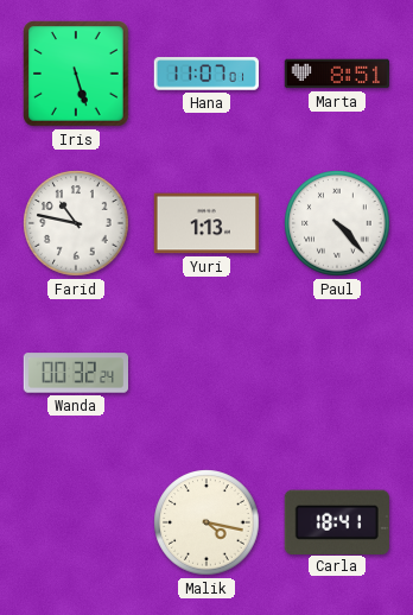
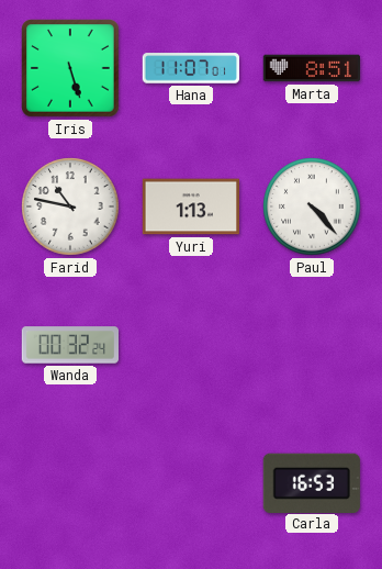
Malik: 4:17 -> none (206, 522)
Carla: 18:41 -> 16:53 (312, 482)
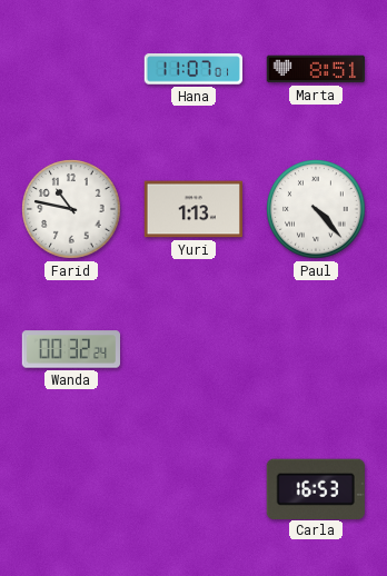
Iris: 5:27 -> none (70, 68)
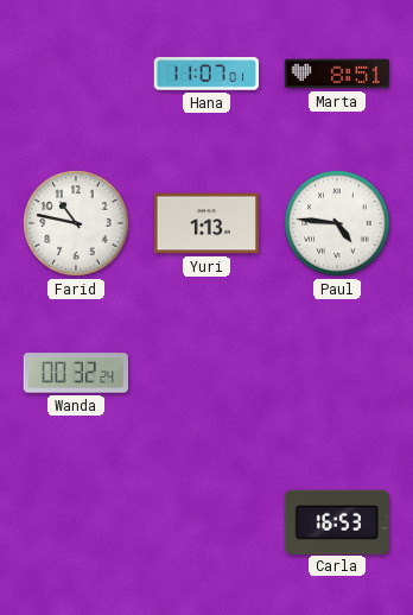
Paul: 4:23 -> 4:46 (337, 223)
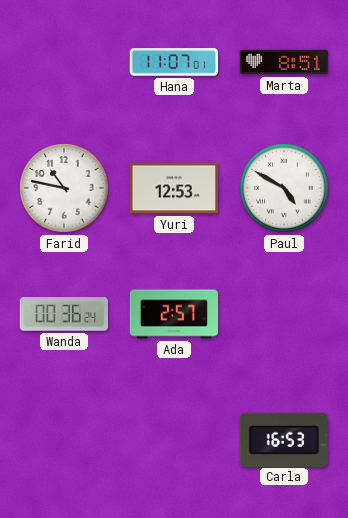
Yuri: 1:13 -> 12:53 (173, 188)
Paul: 4:46 -> 4:50 (284, 188)
Wanda: 00:32 -> 00:36 (63, 314)
Ada: none -> 2:57 (174, 314)
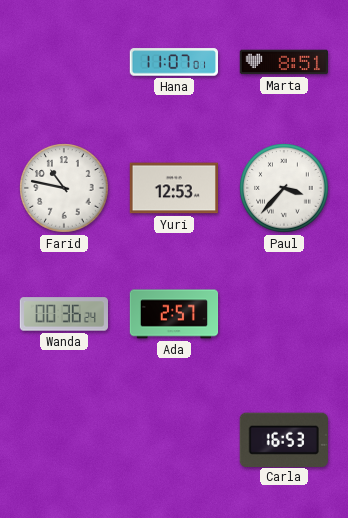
Paul: 4:50 -> 3:37 (284, 188)
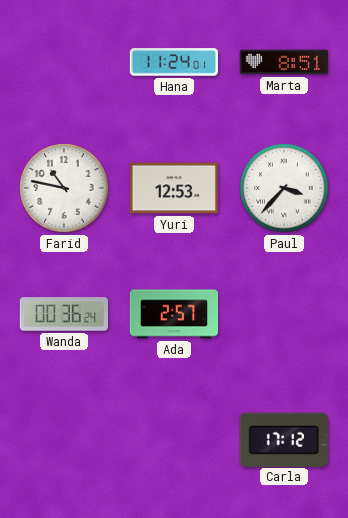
Hana: 11:07 -> 11:24 (173, 62)
Carla: 16:53 -> 17:12 (284, 439)
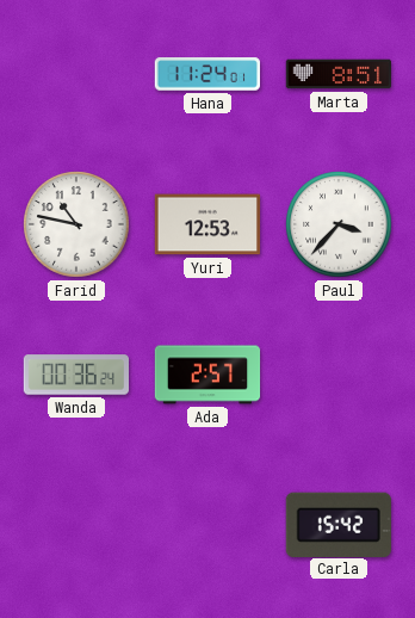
Carla: 17:12 -> 15:42 (339, 524)
